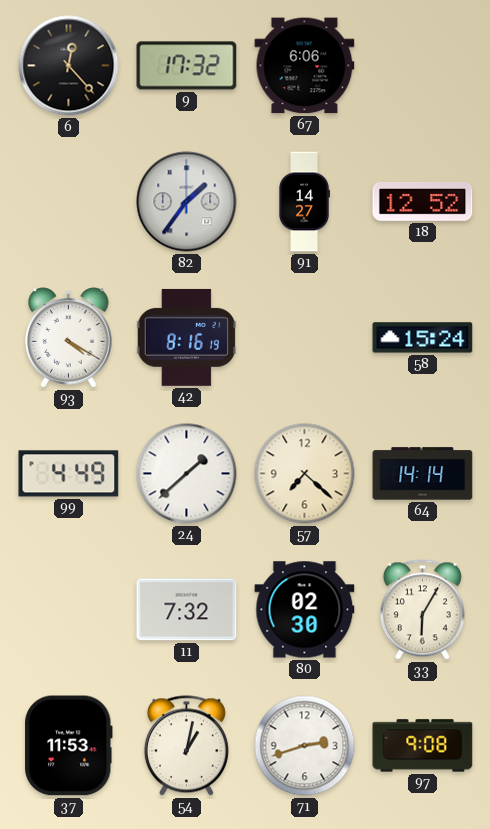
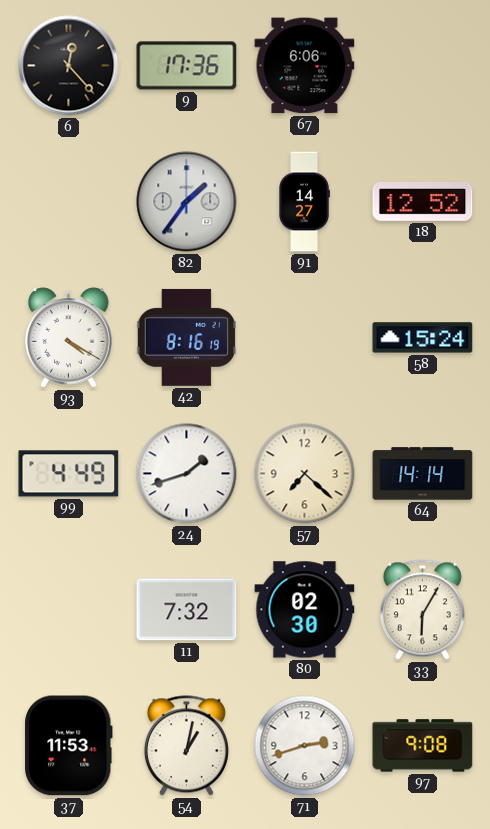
9: 17:32 -> 17:36 (187, 66)
24: 1:38 -> 1:42 (187, 474)
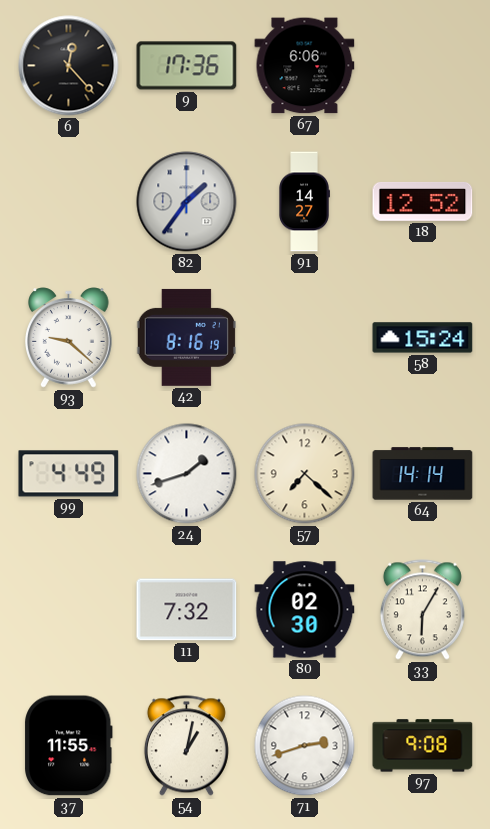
93: 4:20 -> 9:22 (69, 338)
37: 11:53 -> 11:55 (69, 746)
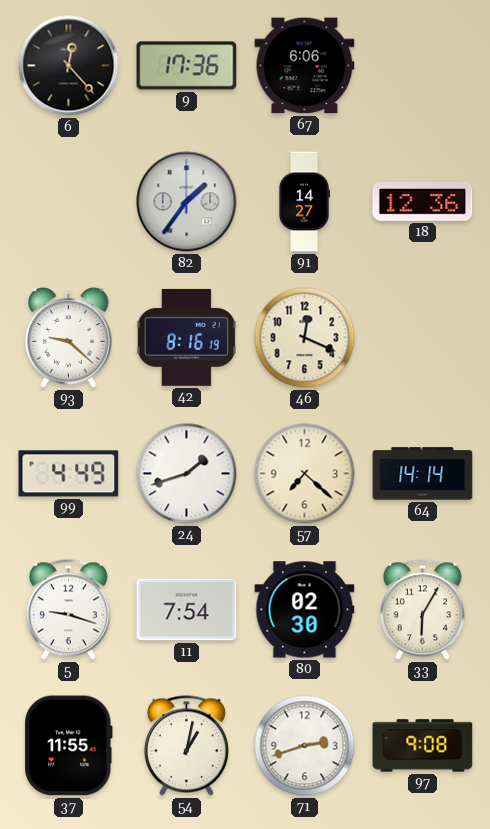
18: 12:52 -> 12:36 (423, 201)
46: none -> 12:19 (305, 338)
58: 15:24 -> none (423, 338)
5: none -> 9:18 (68, 610)
11: 7:32 -> 7:54 (187, 610)
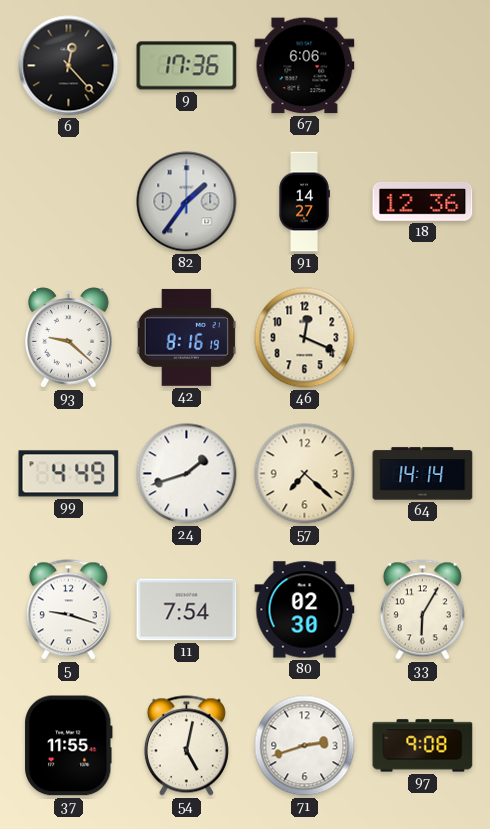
54: 1:02 -> 5:02 (186, 746)
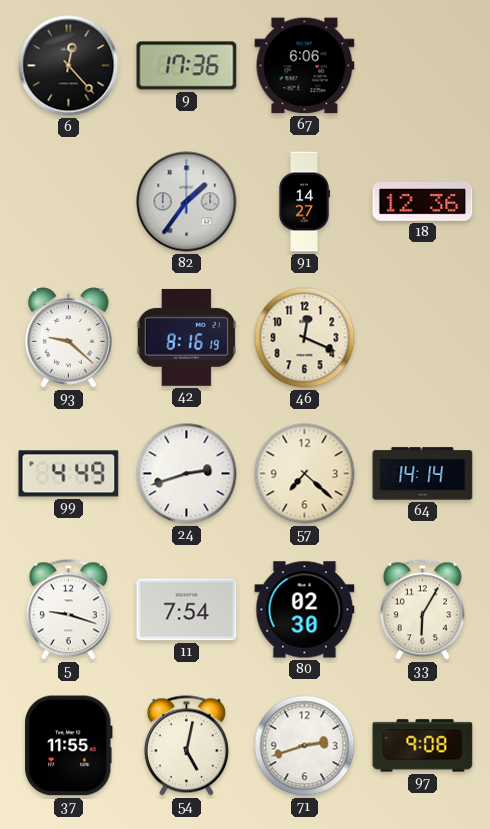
24: 1:42 -> 2:42 (187, 474)
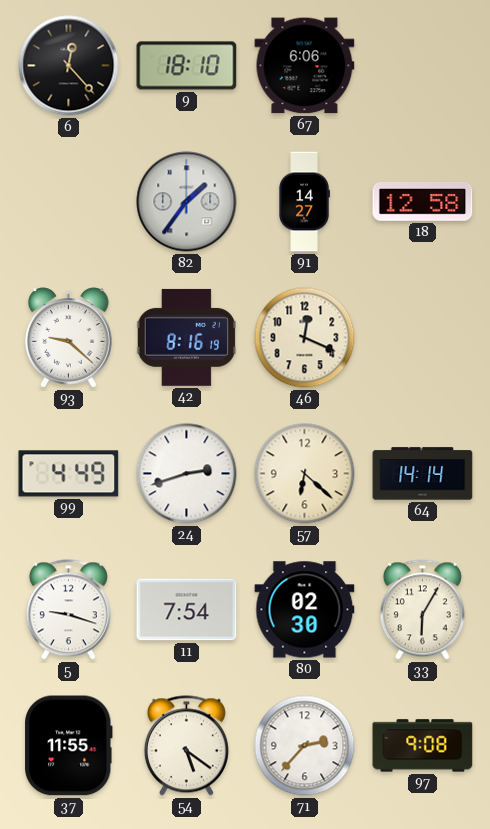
9: 17:36 -> 18:10 (187, 66)
18: 12:36 -> 12:58 (423, 201)
57: 7:22 -> 6:22 (305, 474)
54: 5:02 -> 5:21 (186, 746)
71: 2:42 -> 2:37 (305, 746)
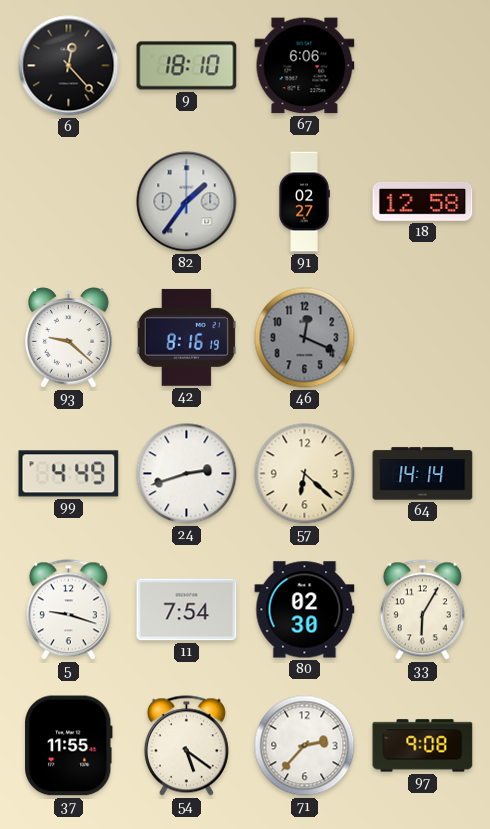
91: 14:27 -> 02:27 (304, 202)
46 dial: cream -> grey (305, 338)
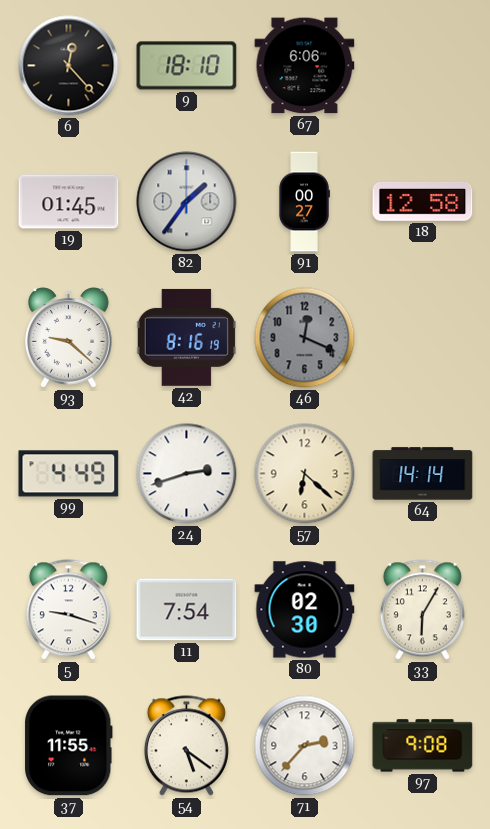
19: none -> 01:45 (69, 202)
91: 02:27 -> 00:27 (304, 202)
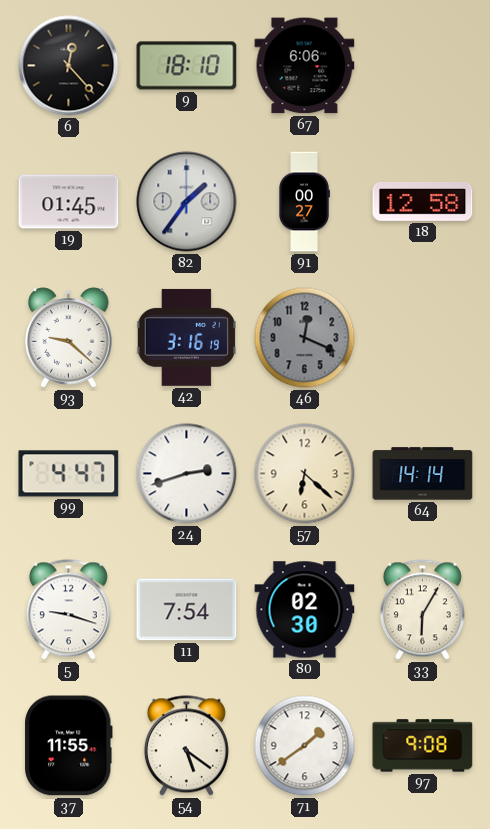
42: 8:16 -> 3:16 (186, 337)
99: 4:49 -> 4:47 (69, 474)
71: 2:37 -> 1:39 (305, 746)
